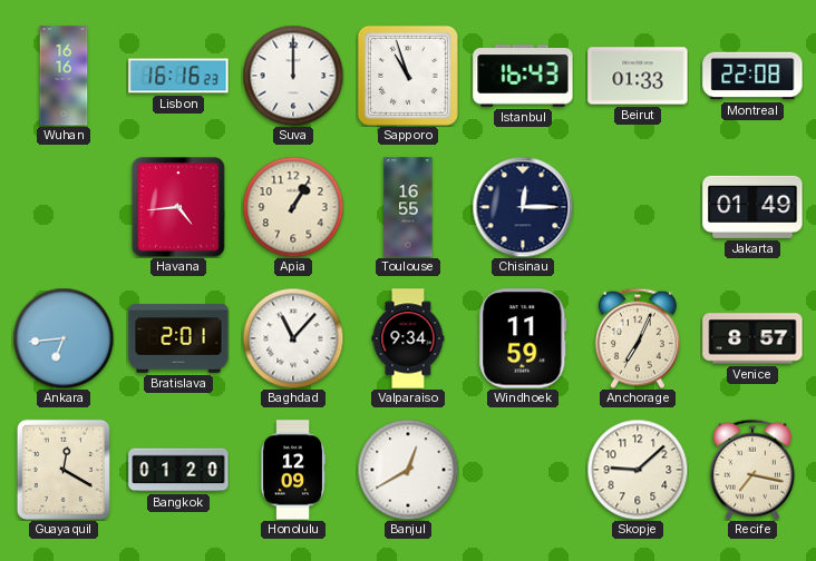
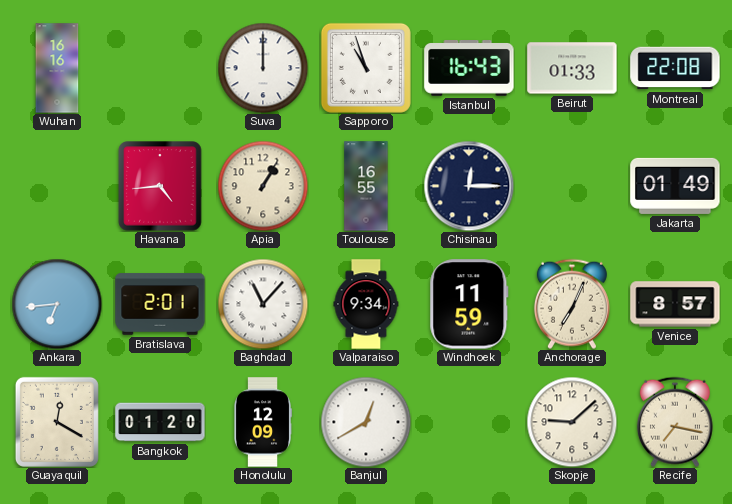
Lisbon: 16:16 -> none (178, 76)
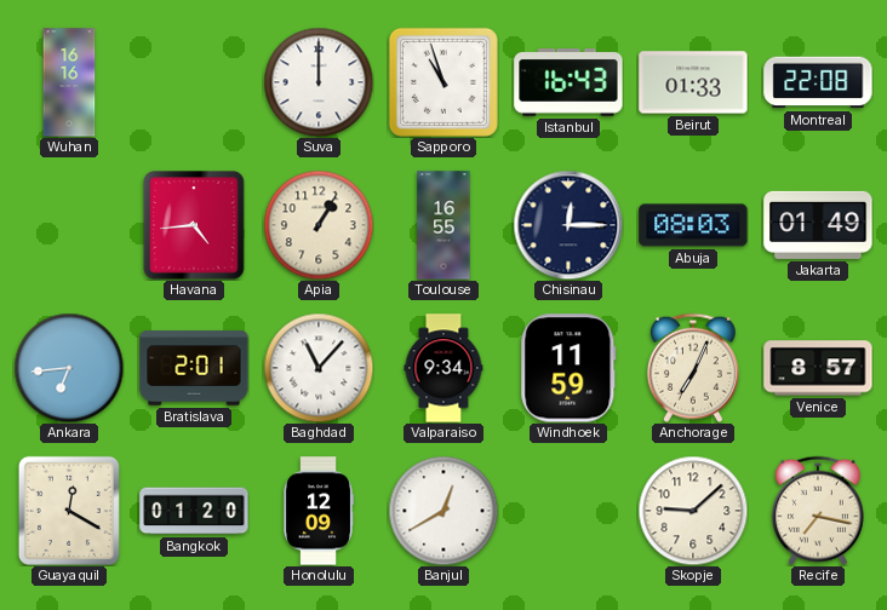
Abuja: none -> 08:03 (693, 225)
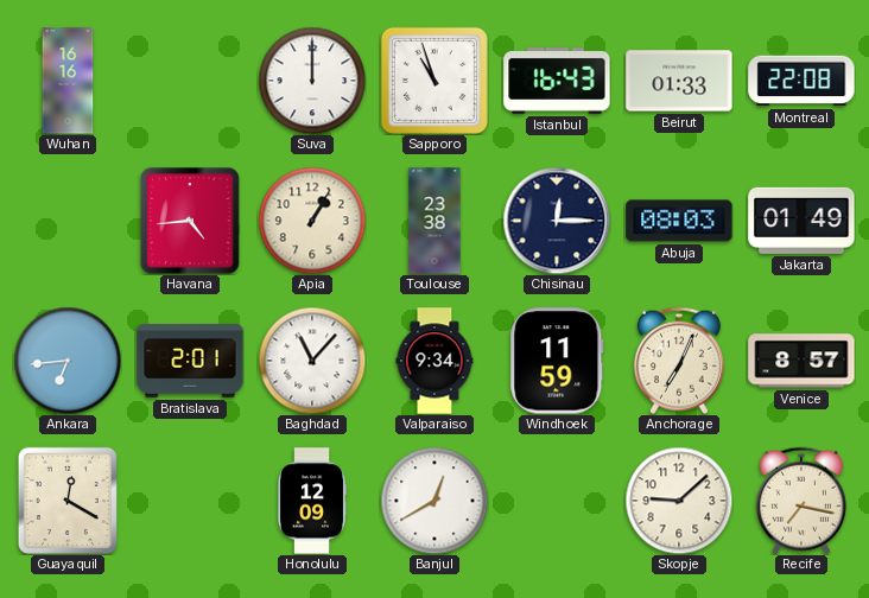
Toulouse: 16:55 -> 23:38 (434, 221)
Bangkok: 01:20 -> none (194, 511)
